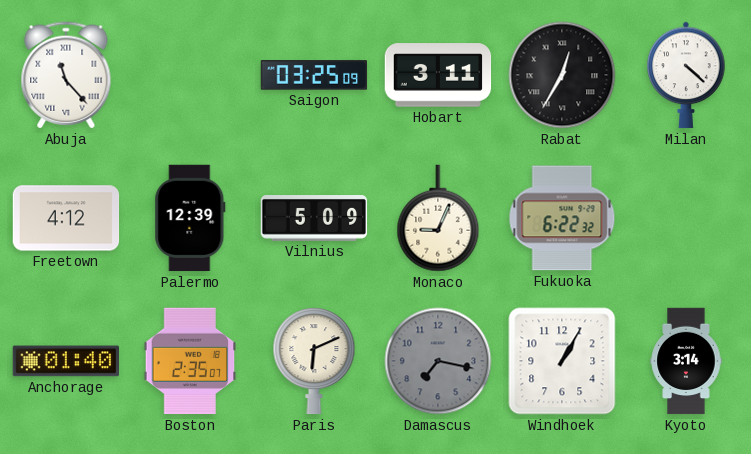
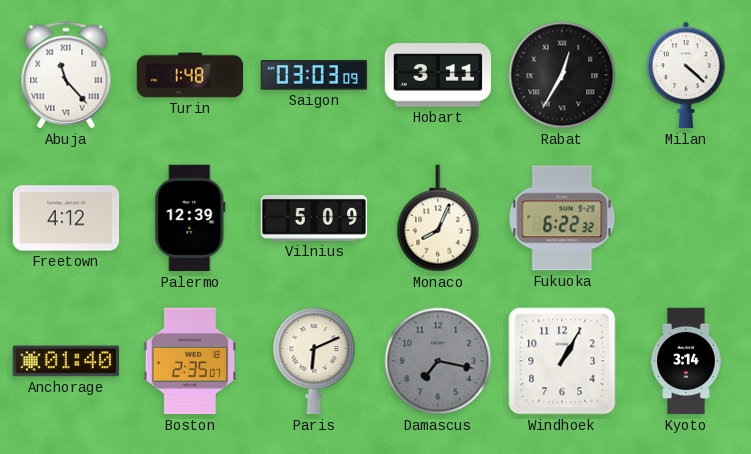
Turin: none -> 1:48 (190, 75)
Saigon: 03:25 -> 03:03 (314, 75)
Monaco: 9:04 -> 8:04 (438, 218)
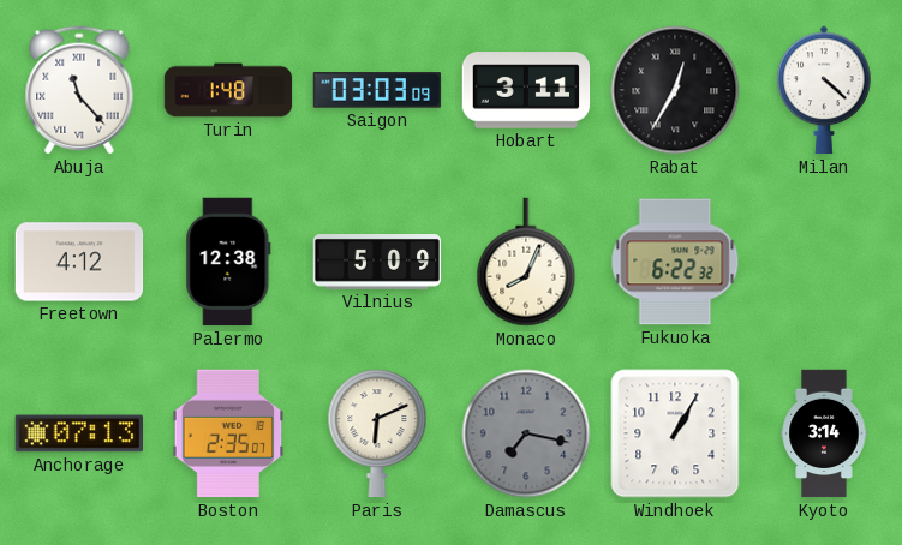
Palermo: 12:39 -> 12:38 (228, 262)
Anchorage: 01:40 -> 07:13 (78, 433)
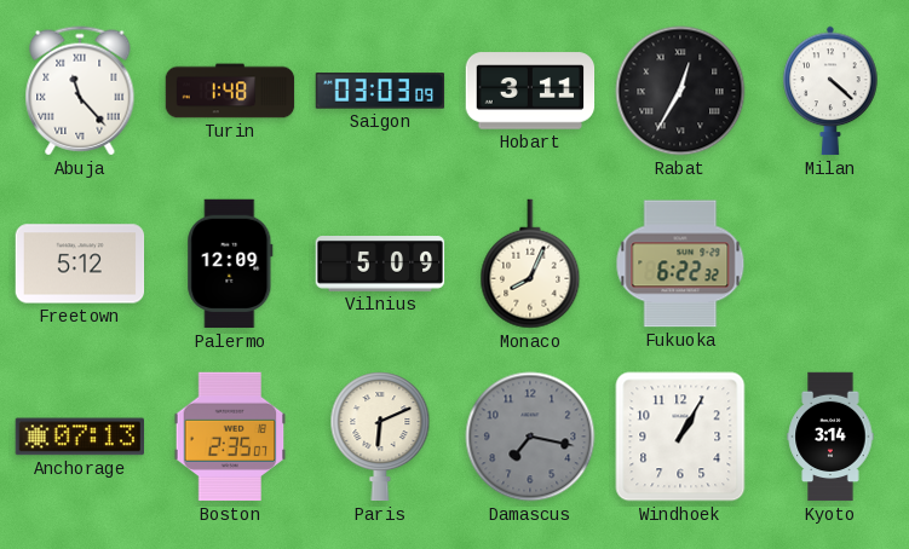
Freetown: 4:12 -> 5:12 (80, 264)
Palermo: 12:38 -> 12:09 (230, 264)
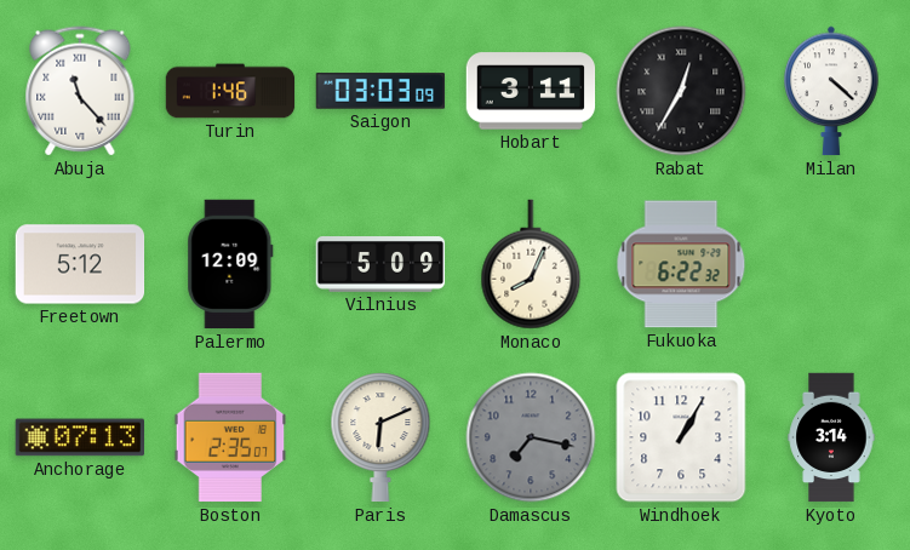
Turin: 1:48 -> 1:46 (230, 91)
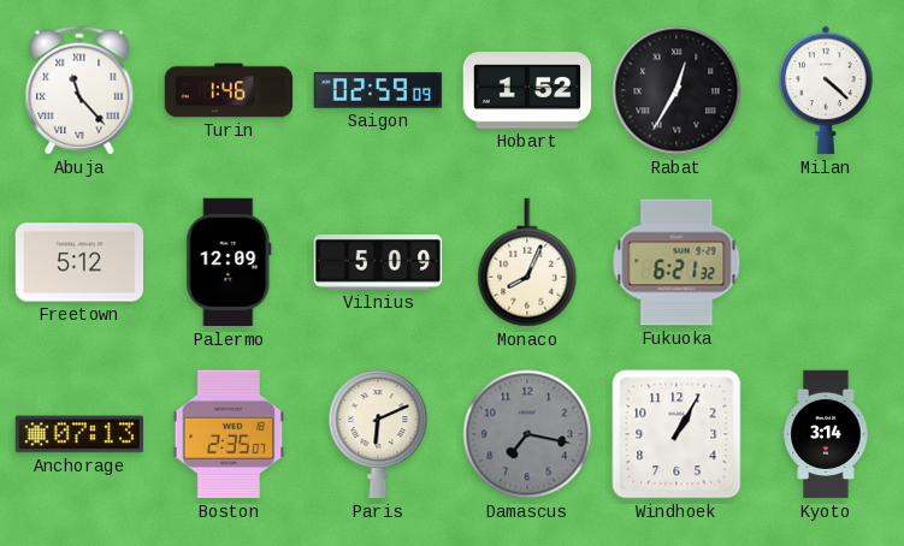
Saigon: 03:03 -> 02:59 (378, 90)
Hobart: 3:11 -> 1:52 (527, 90)
Fukuoka: 6:22 -> 6:21 (676, 262)
